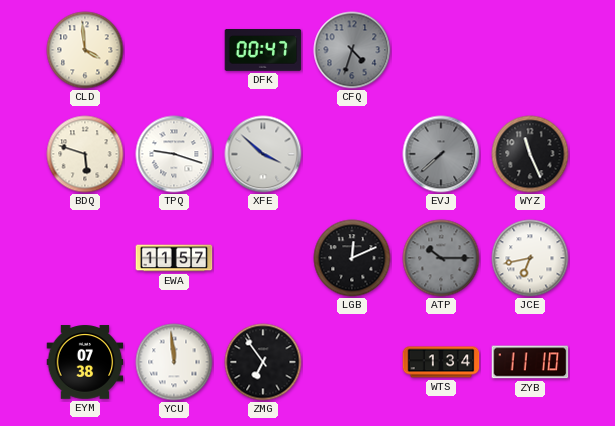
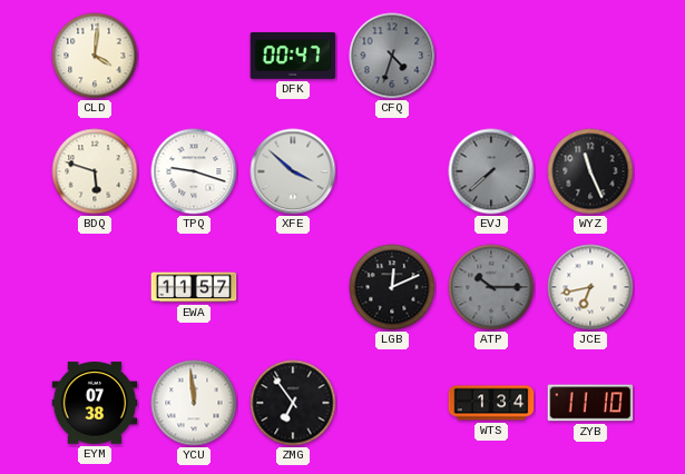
CLD: 3:59 -> 4:01 (95, 56)
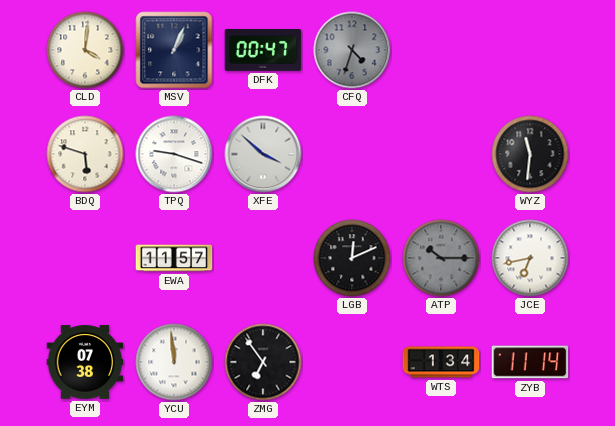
MSV: none -> 1:04 (174, 50)
EVJ: 7:38 -> none (491, 171)
WYZ: 11:26 -> 11:31 (530, 154)
ZYB: 11:10 -> 11:14 (530, 362)
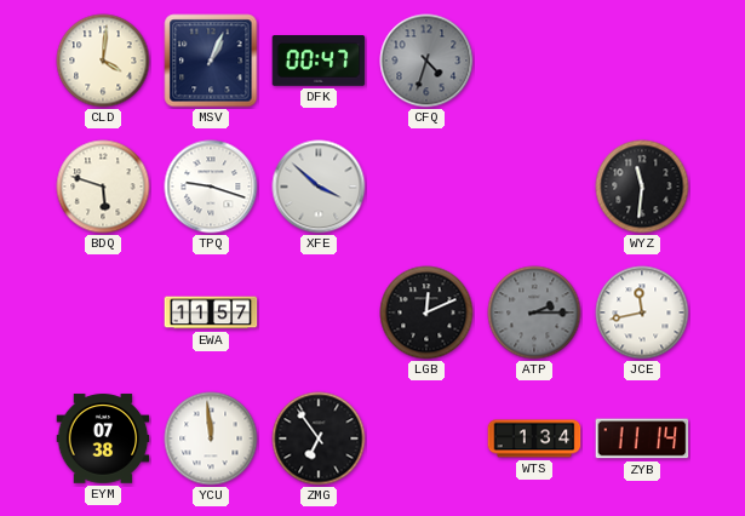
ATP: 10:15 -> 2:15 (534, 313)
JCE: 6:43 -> 11:43 (642, 313)
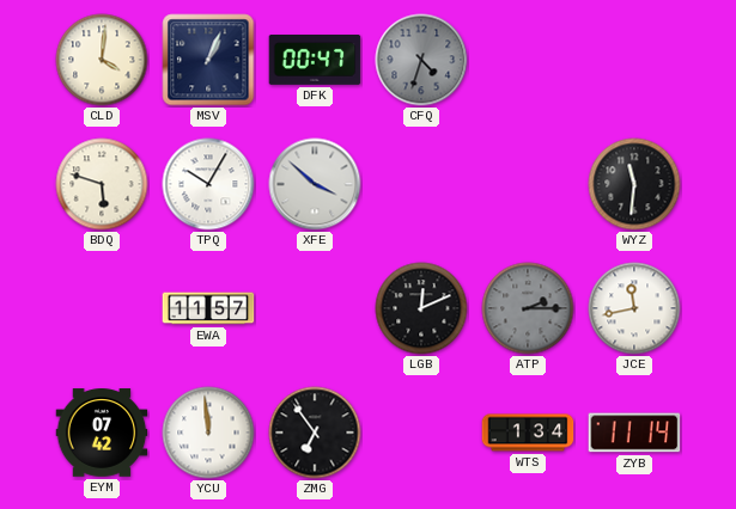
TPQ: 9:18 -> 10:05 (208, 184)
EYM: 07:38 -> 07:42 (102, 433)
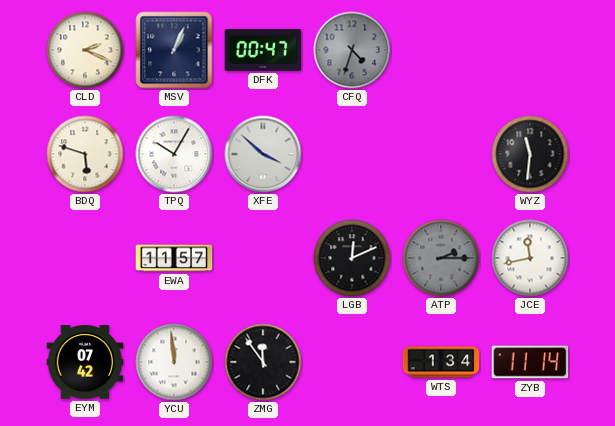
CLD: 4:01 -> 2:19 (85, 50)
ZMG: 6:54 -> 11:54 (263, 362)
